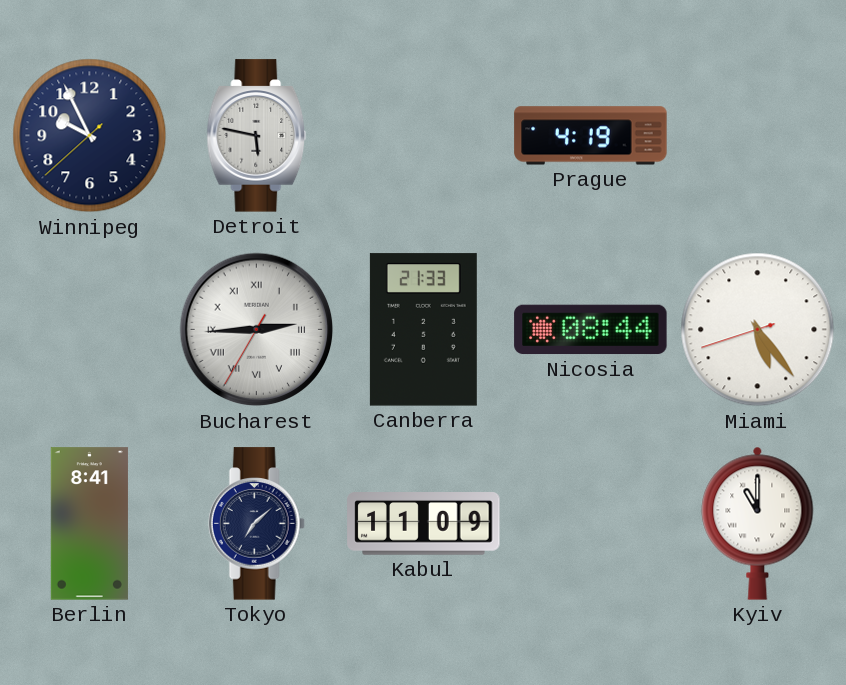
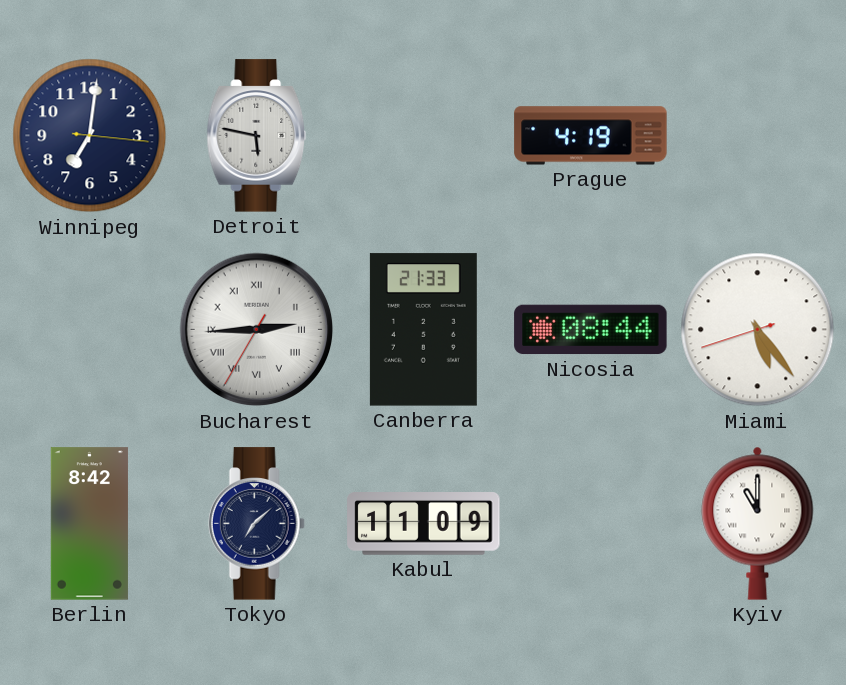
Winnipeg: 9:55 -> 7:01 (90, 136)
Berlin: 8:41 -> 8:42 (89, 524)
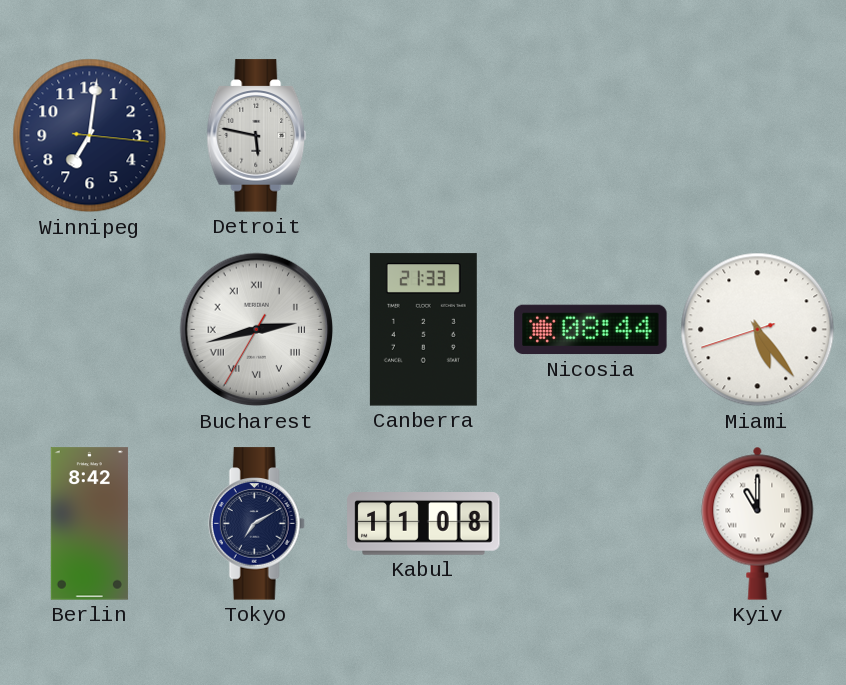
Prague: 4:19 -> none (591, 136)
Bucharest: 2:44 -> 2:42 (257, 330)
Tokyo: 7:08 -> 7:10 (256, 524)
Kabul: 11:09 -> 11:08 (424, 524)
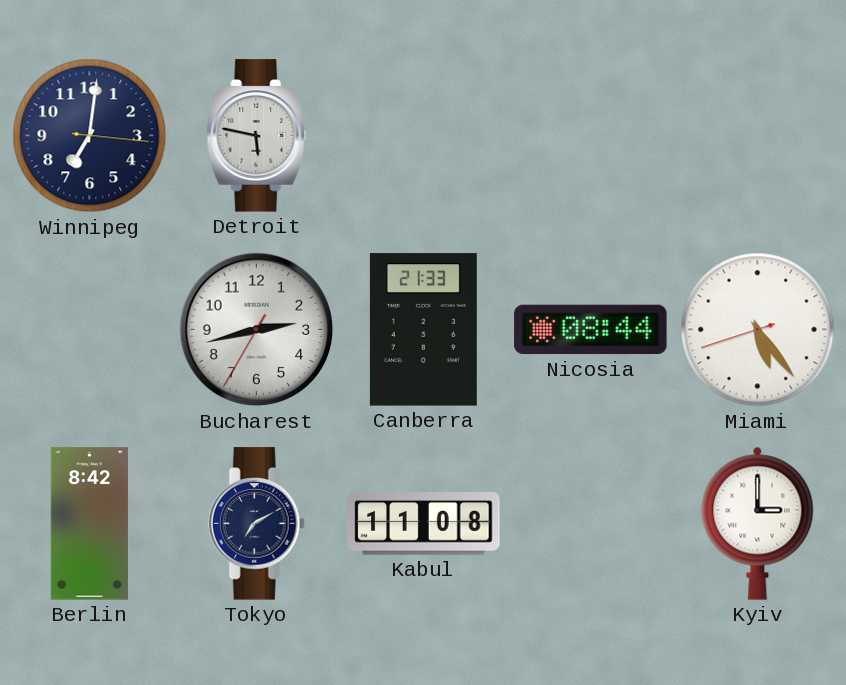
Bucharest numerals: Roman -> Arabic (257, 330)
Kyiv: 11:00 -> 3:00 (758, 523)
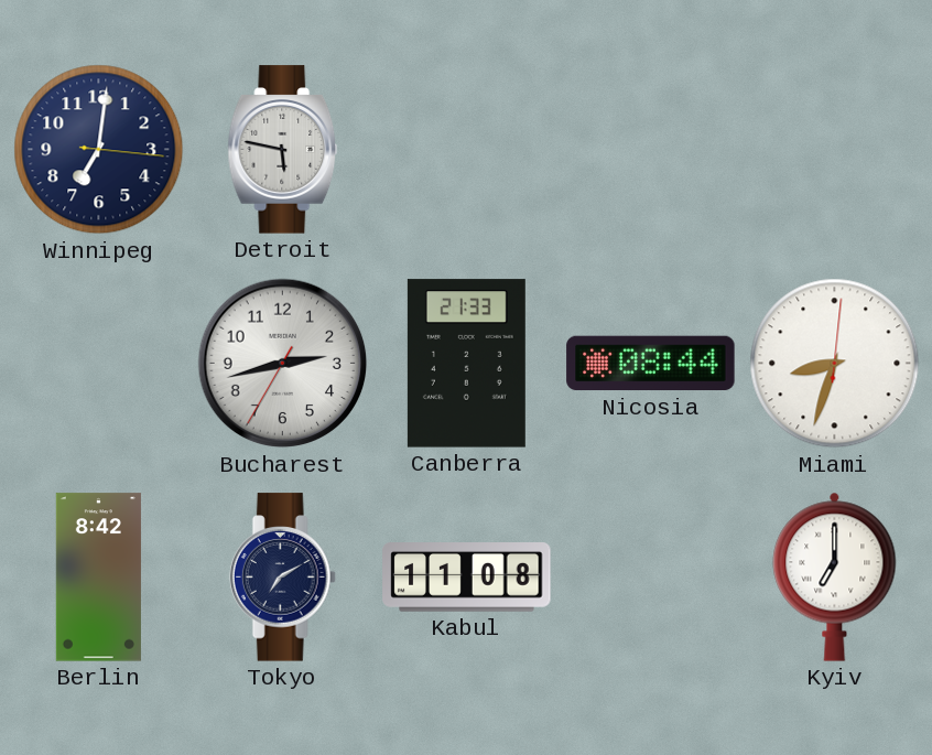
Miami: 5:23 -> 8:33 (835, 364)
Kyiv: 3:00 -> 7:00 (835, 576)
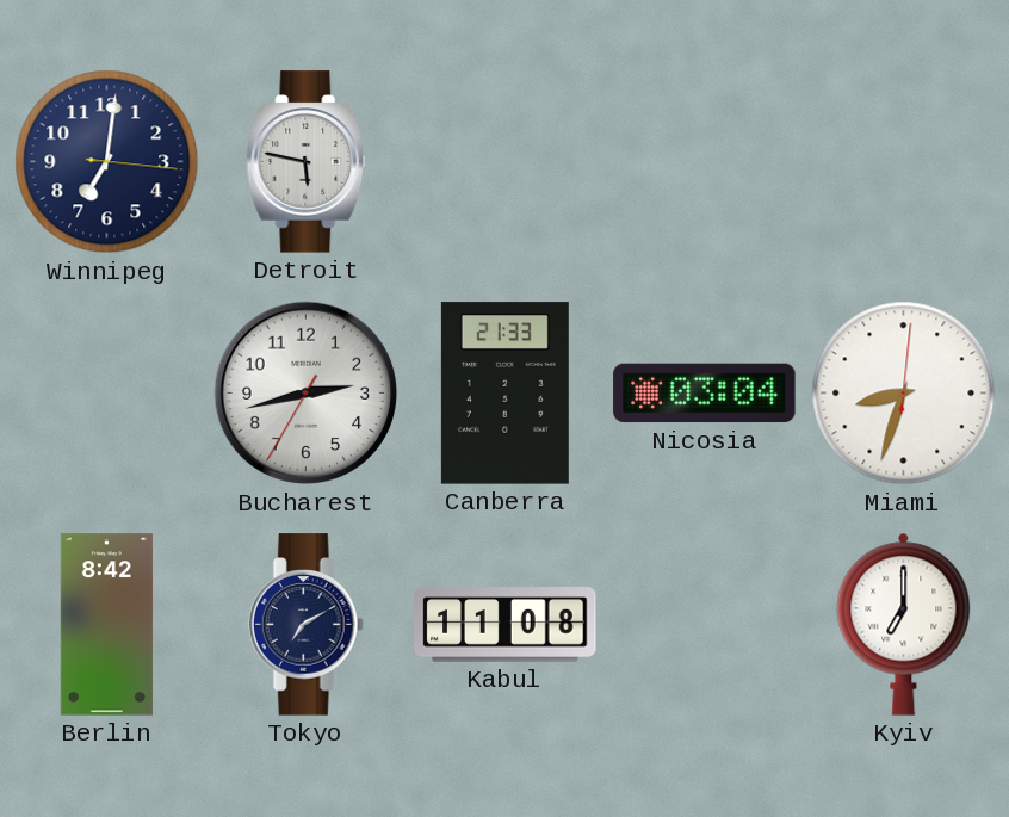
Nicosia: 08:44 -> 03:04 (705, 394)
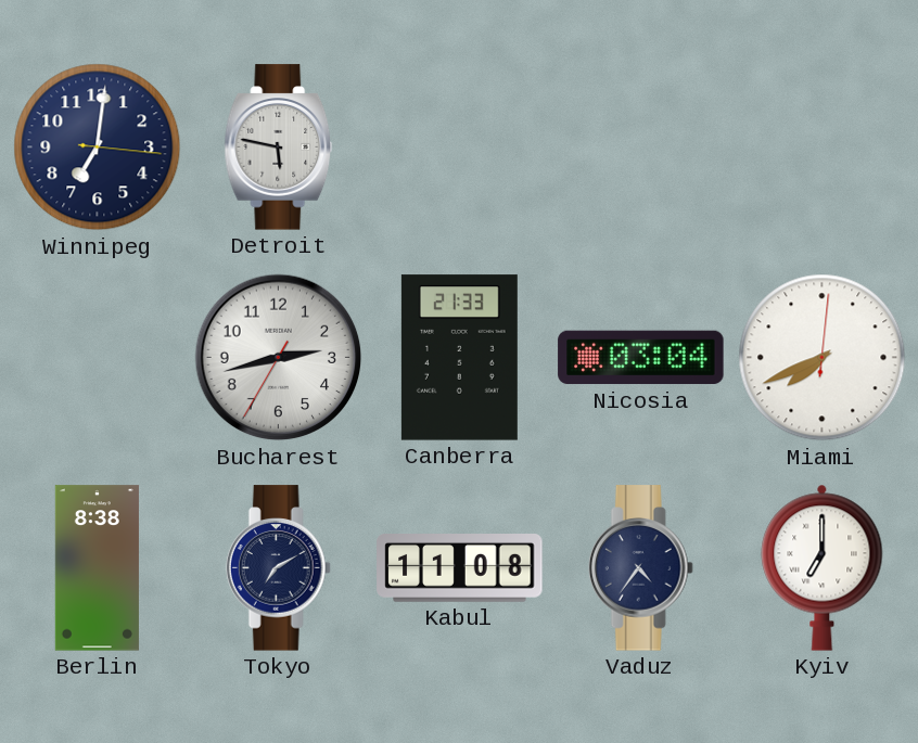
Miami: 8:33 -> 7:41 (823, 358)
Berlin: 8:42 -> 8:38 (97, 568)
Vaduz: none -> 4:36 (640, 568)
